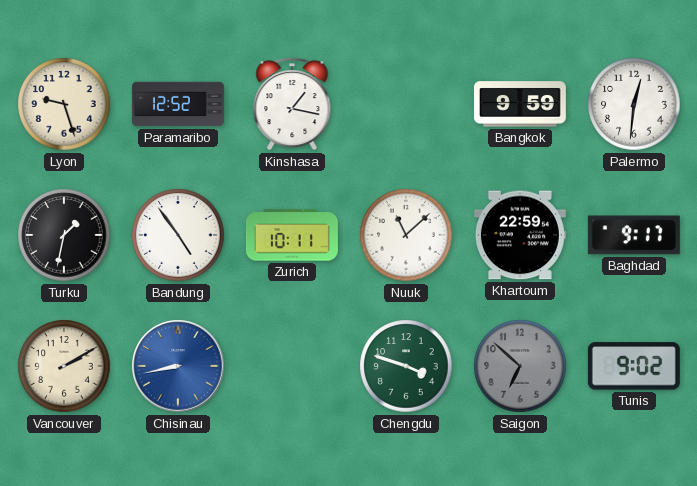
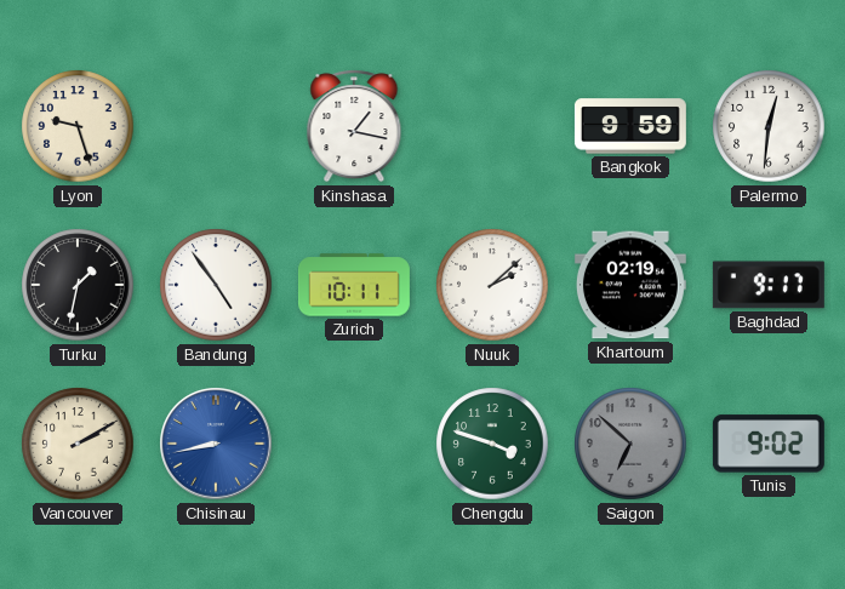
Paramaribo: 12:52 -> none (178, 104)
Nuuk: 11:08 -> 2:08 (492, 285)
Khartoum: 22:59 -> 02:19 (630, 285)
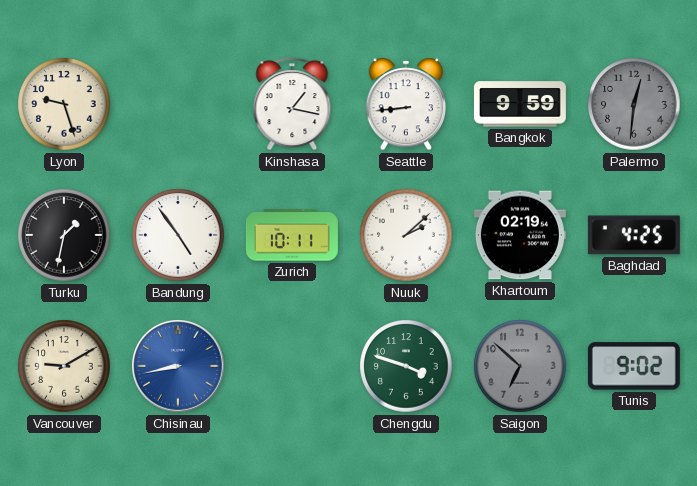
Seattle: none -> 8:44 (405, 104)
Palermo dial: white -> grey (634, 104)
Baghdad: 9:17 -> 4:25 (634, 235)
Vancouver: 2:10 -> 9:10 (64, 366)
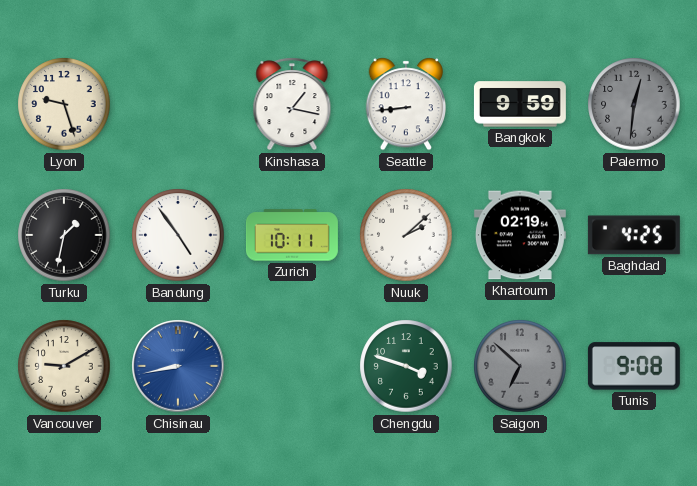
Tunis: 9:02 -> 9:08 (634, 366)
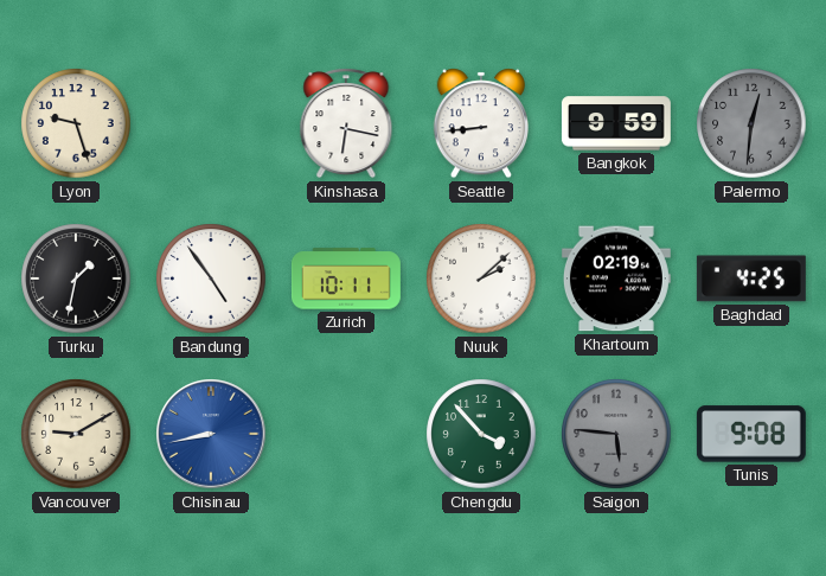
Kinshasa: 1:17 -> 6:17 (346, 123)
Chengdu: 3:48 -> 3:53 (481, 434)
Saigon: 6:52 -> 5:46 (616, 434)
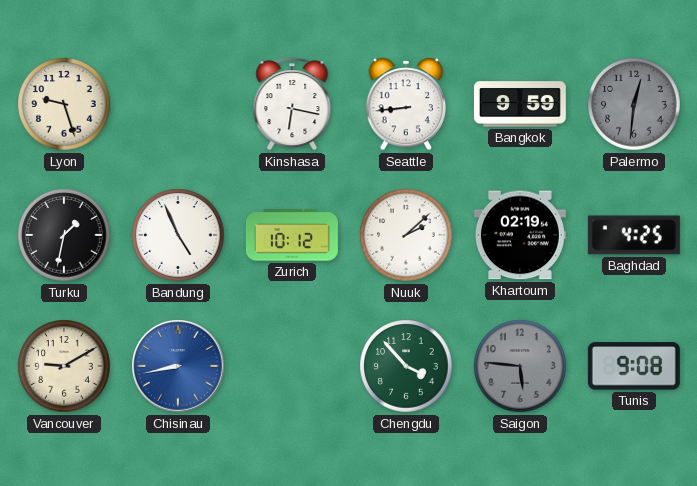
Bandung: 4:54 -> 4:56 (178, 235)
Zurich: 10:11 -> 10:12 (292, 235)
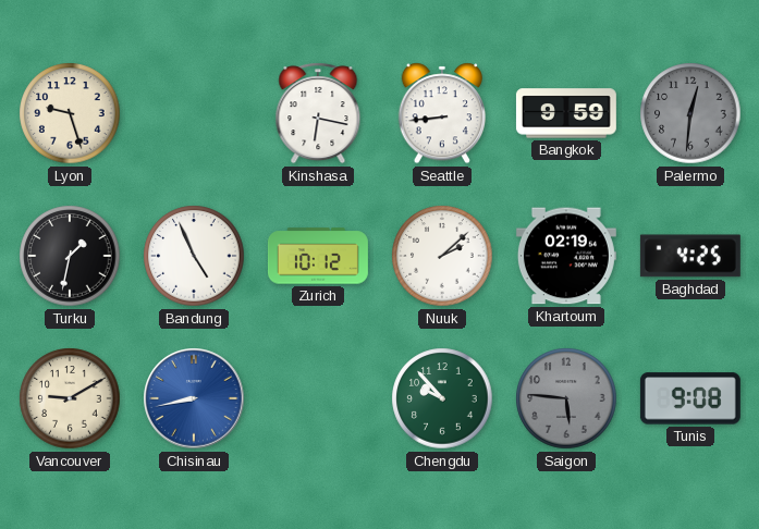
Chengdu: 3:53 -> 9:53 (442, 398)
